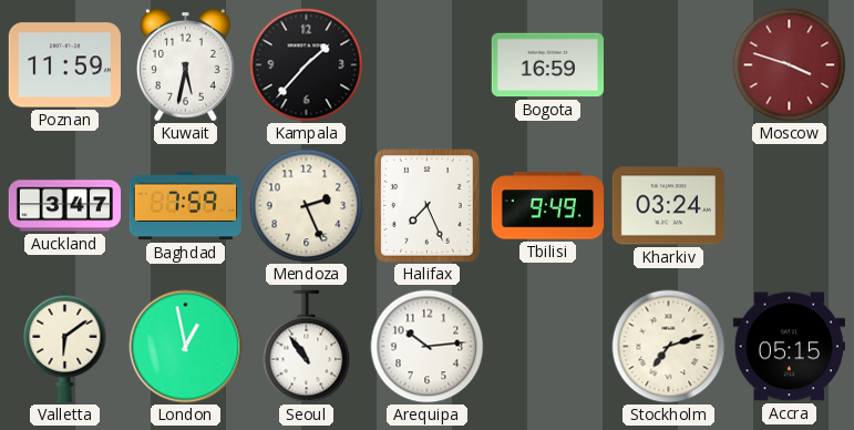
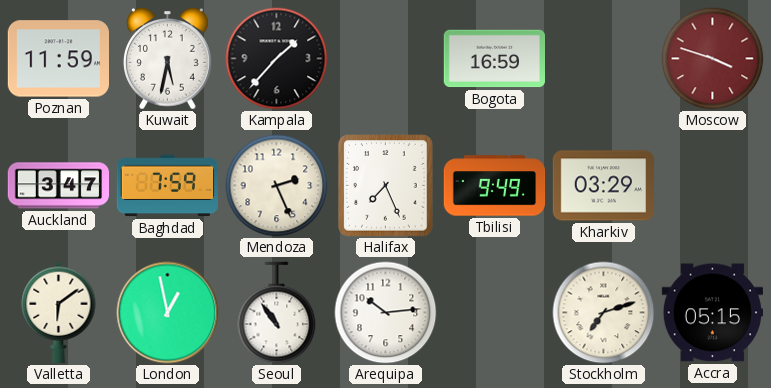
Kharkiv: 03:24 -> 03:29 (603, 186)
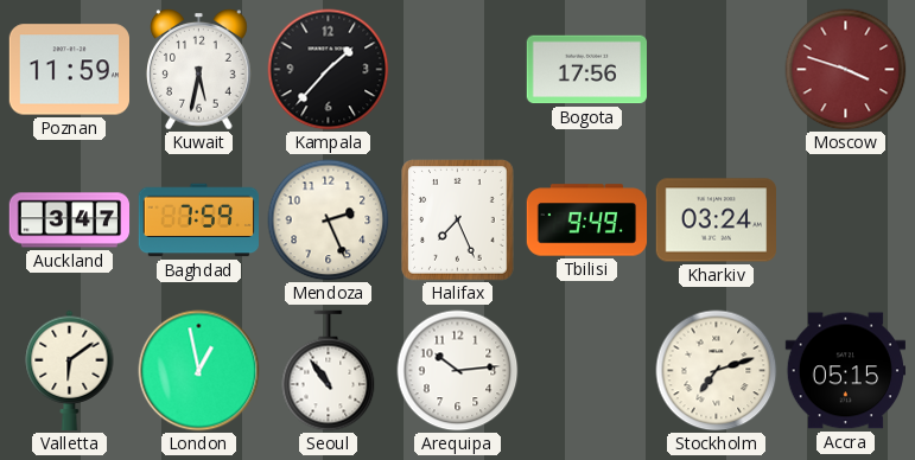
Bogota: 16:59 -> 17:56 (586, 70)
Kharkiv: 03:29 -> 03:24 (716, 221)
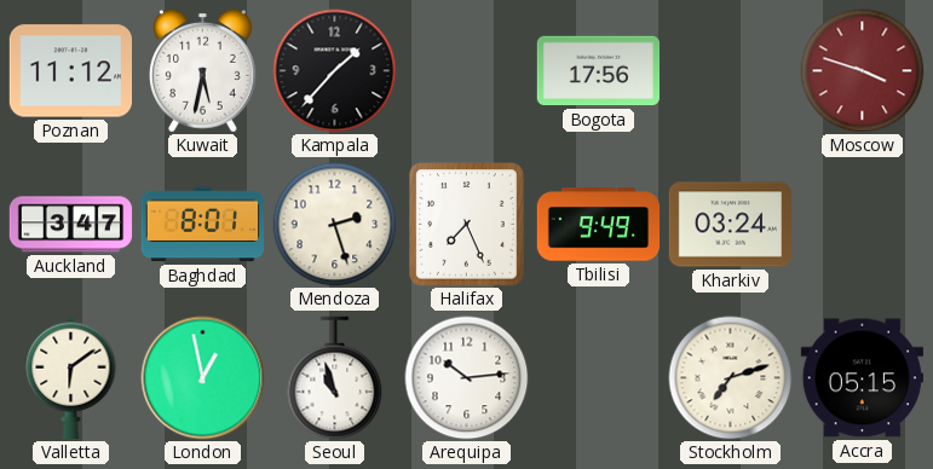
Poznan: 11:59 -> 11:12 (70, 71)
Baghdad: 7:59 -> 8:01 (202, 225)
Mendoza: 2:26 -> 2:27 (335, 225)
Seoul: 10:54 -> 10:57 (335, 378)
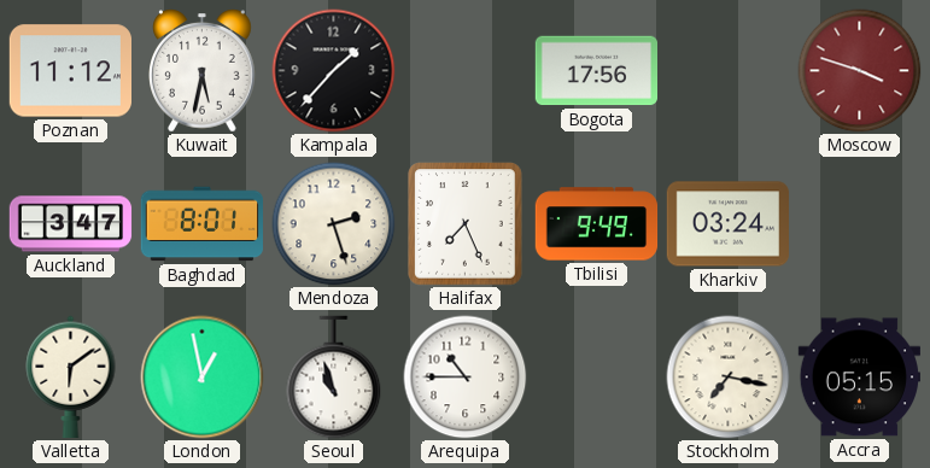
Arequipa: 10:14 -> 10:45 (466, 378)
Stockholm: 7:12 -> 7:17 (729, 378)
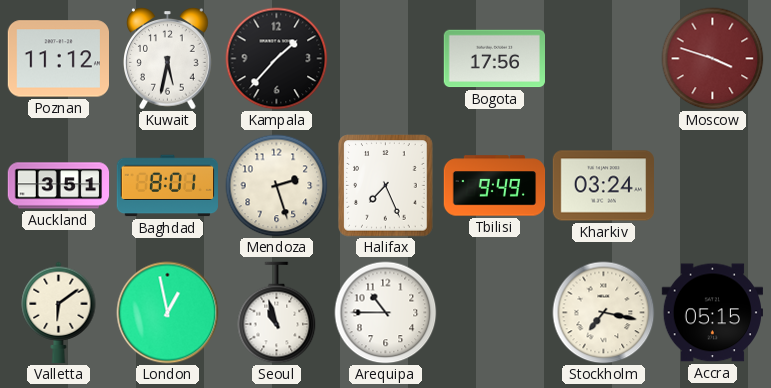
Auckland: 3:47 -> 3:51 (59, 186)
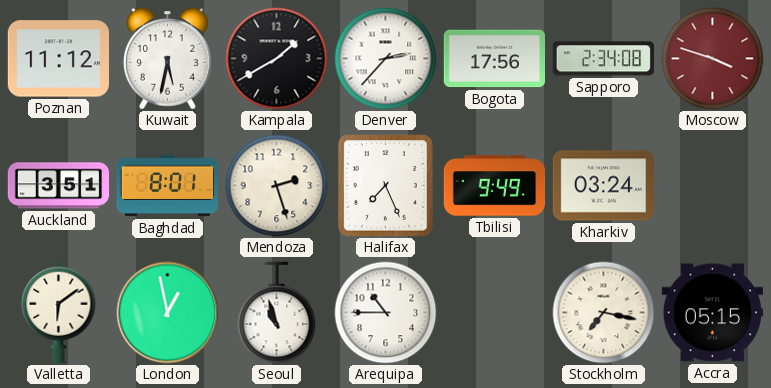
Kampala: 1:37 -> 1:40 (277, 59)
Denver: none -> 2:37 (386, 59)
Sapporo: none -> 2:34 (603, 59)
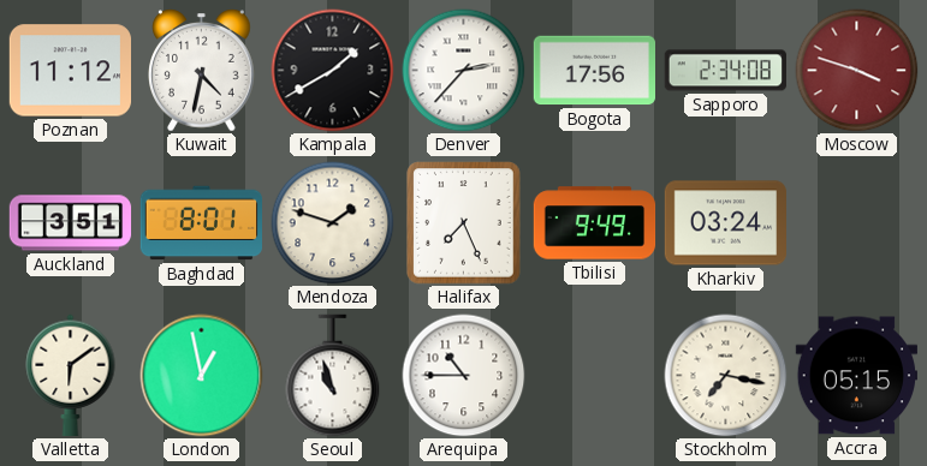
Kuwait: 5:32 -> 4:32 (202, 71)
Mendoza: 2:27 -> 1:48 (333, 223)
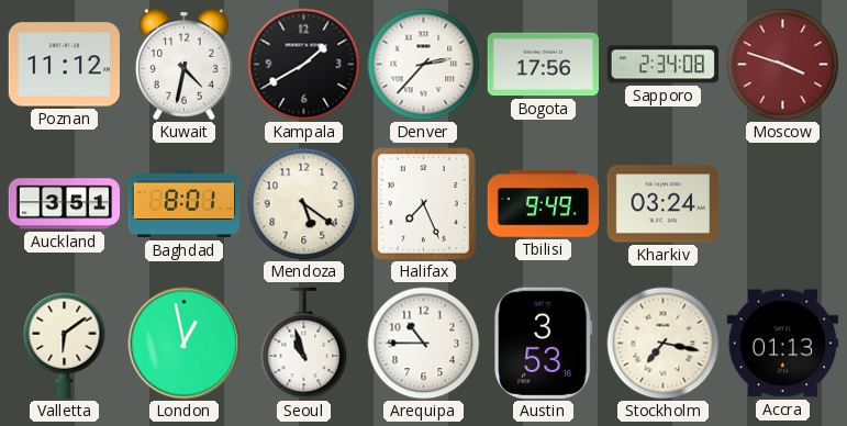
Mendoza: 1:48 -> 5:21 (304, 204)
Austin: none -> 3:53 (544, 343)
Accra: 05:15 -> 01:13 (782, 344)
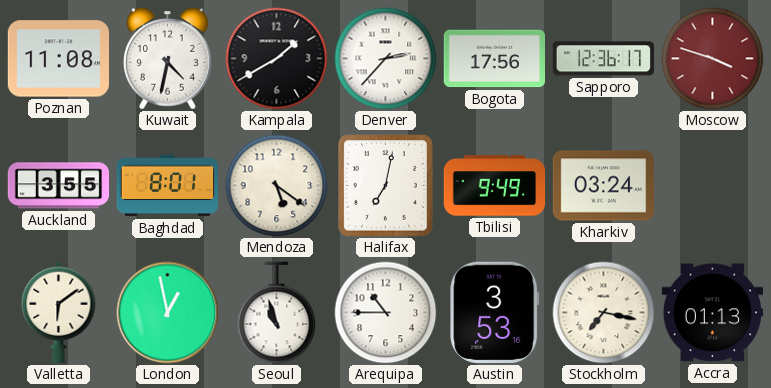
Poznan: 11:12 -> 11:08 (58, 59)
Sapporo: 2:34 -> 12:36 (603, 59)
Auckland: 3:51 -> 3:55 (59, 186)
Halifax: 7:26 -> 7:02 (386, 186)
